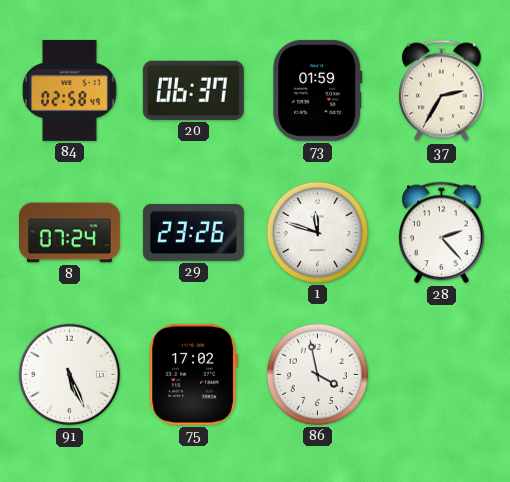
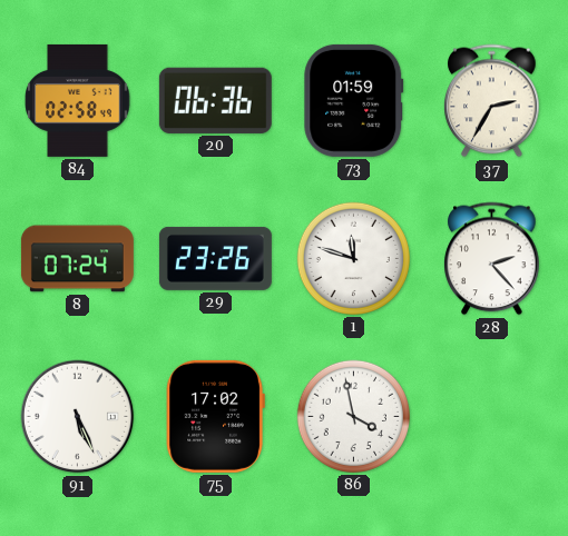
20: 06:37 -> 06:36 (215, 100)
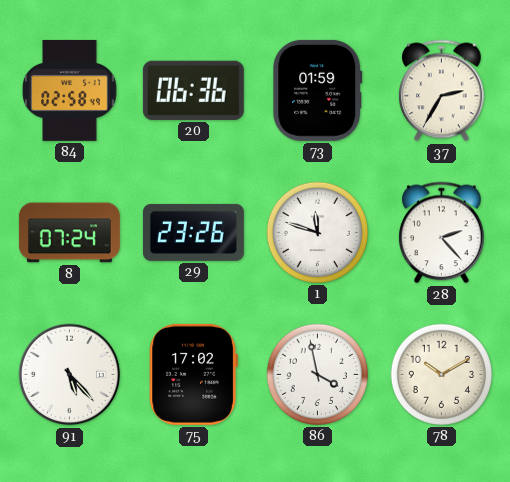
91: 5:26 -> 5:23 (70, 375)
78: none -> 10:10 (441, 374)
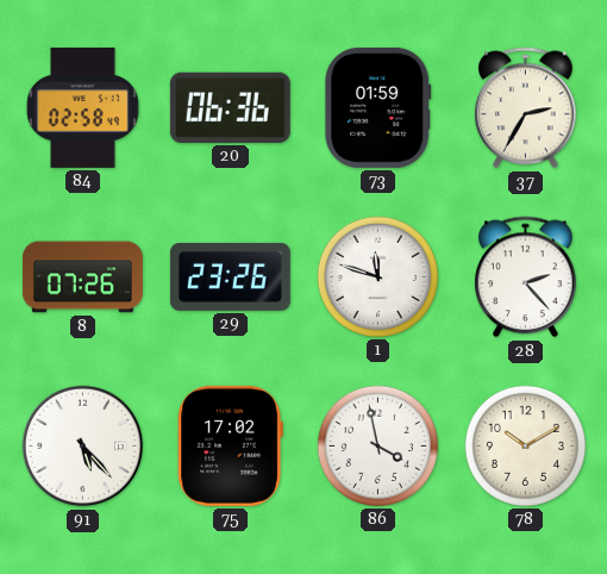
8: 07:24 -> 07:26 (82, 277)
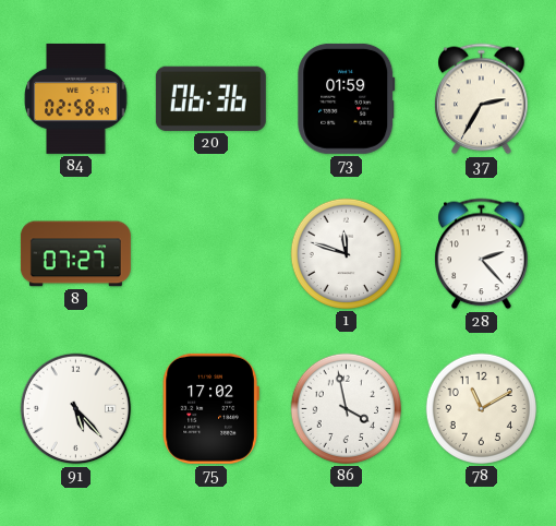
8: 07:26 -> 07:27 (75, 254)
29: 23:26 -> none (230, 276)
78: 10:10 -> 11:10 (481, 408)
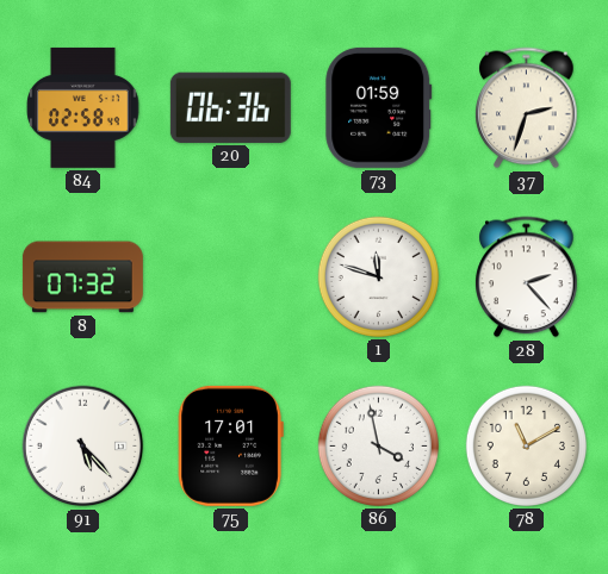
37: 2:35 -> 2:33 (527, 108)
8: 07:27 -> 07:32 (82, 277)
75: 17:02 -> 17:01 (230, 445)
